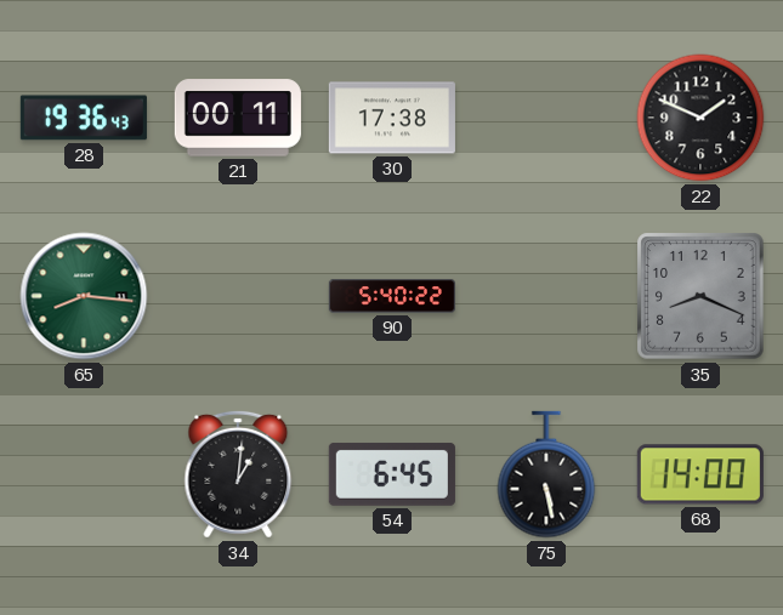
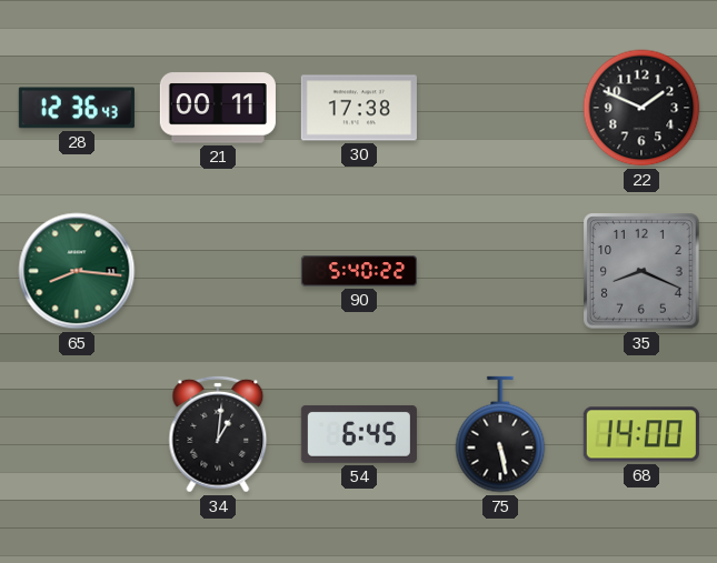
28: 19:36 -> 12:36 (77, 108)
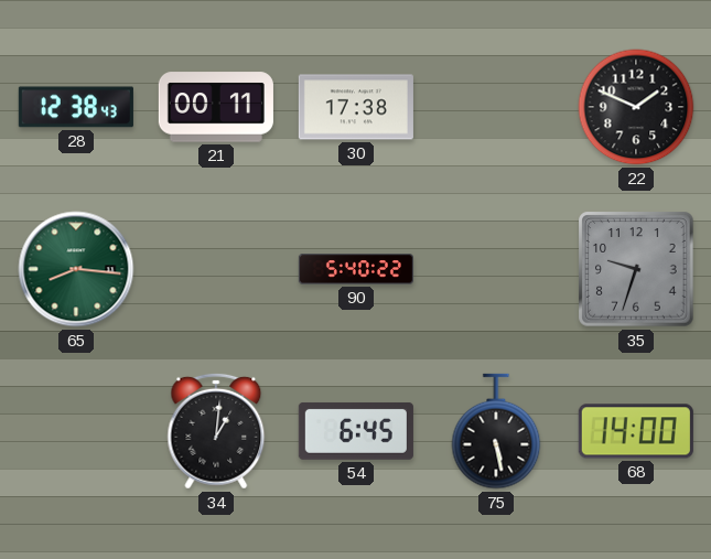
28: 12:36 -> 12:38 (76, 107)
35: 8:19 -> 9:33 (636, 269)
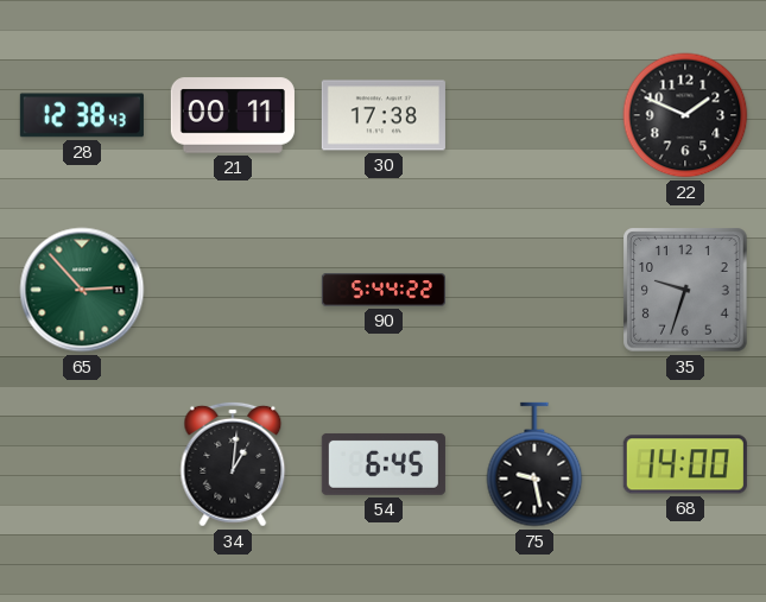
65: 8:16 -> 2:53 (82, 290)
90: 5:40 -> 5:44 (384, 290)
75: 5:28 -> 9:28 (534, 464)
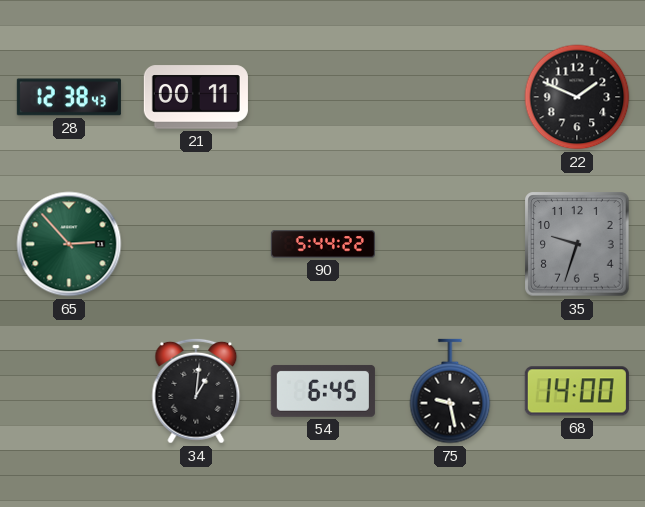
30: 17:38 -> none (384, 115)
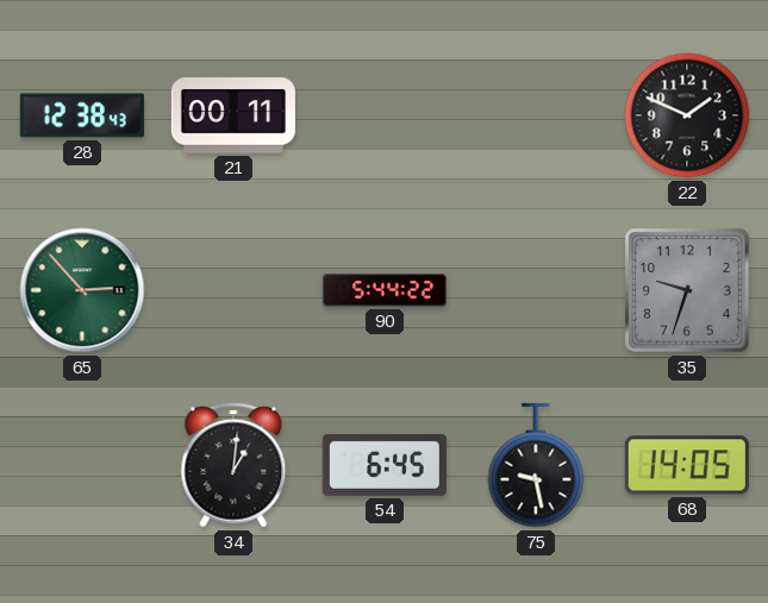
68: 14:00 -> 14:05 (687, 465)
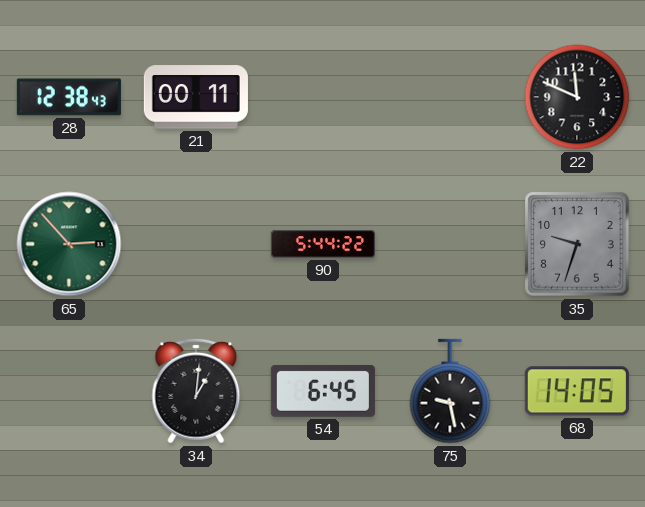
22: 1:49 -> 11:49 (577, 97)
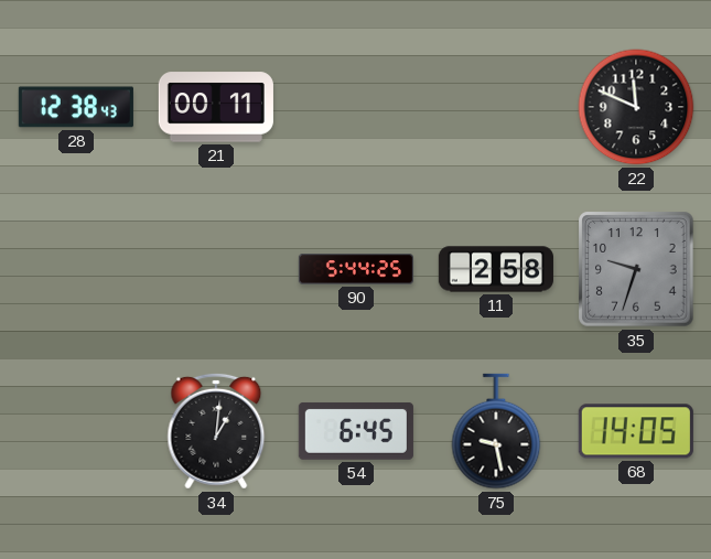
65: 2:53 -> none (69, 244)
90: 5:44:22 -> 5:44:25 (356, 269)
11: none -> 2:58 (496, 269)
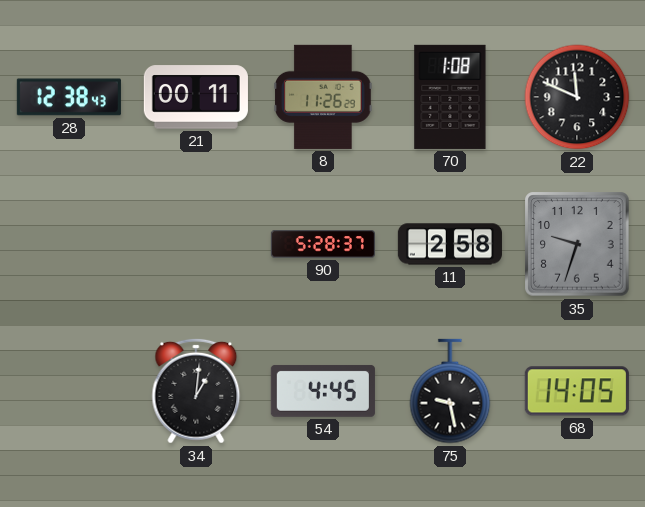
8: none -> 11:26 (323, 97)
70: none -> 1:08 (450, 97)
90: 5:44 -> 5:28 (323, 244)
54: 6:45 -> 4:45 (323, 391)
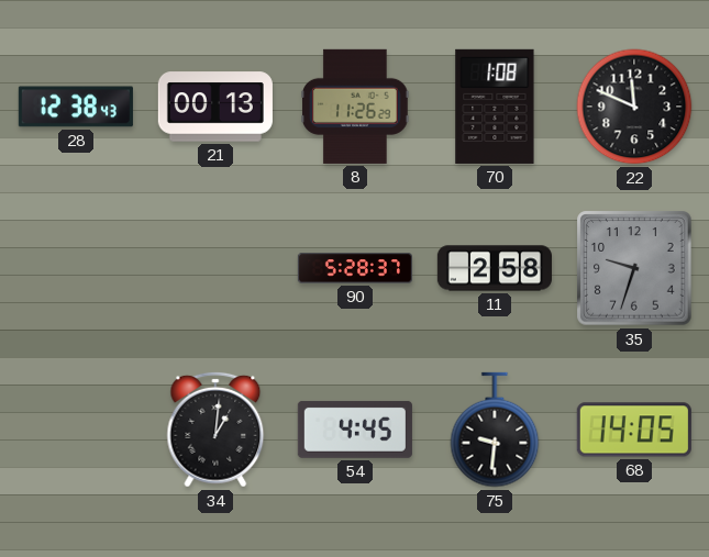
21: 00:11 -> 00:13 (215, 107)
75: 9:28 -> 9:31 (495, 430)
